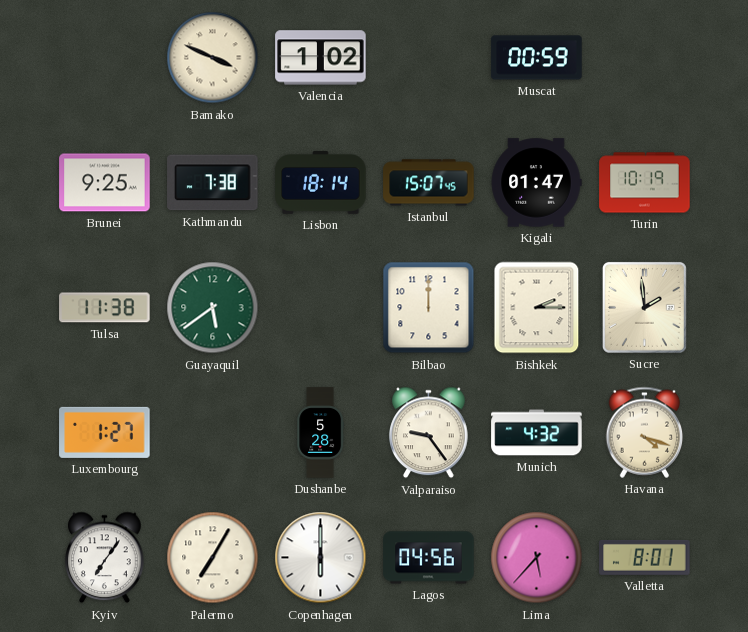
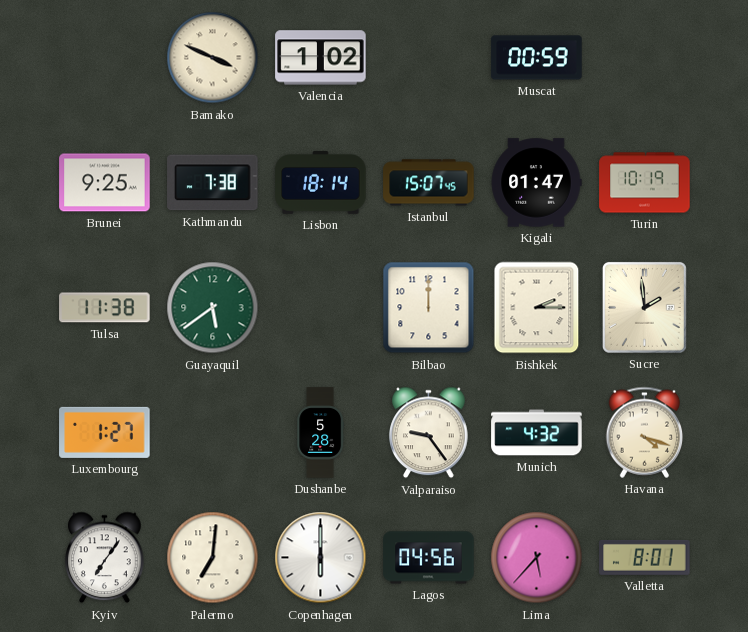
Palermo: 7:05 -> 7:01 (213, 558)
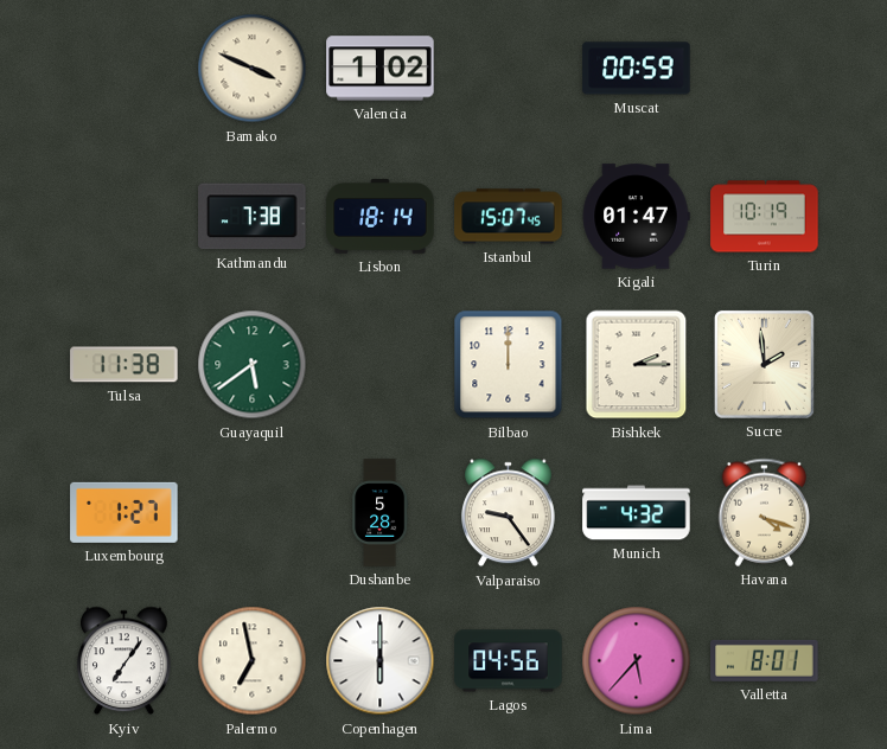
Brunei: 9:25 -> none (105, 183)
Palermo: 7:01 -> 6:58 (253, 661)
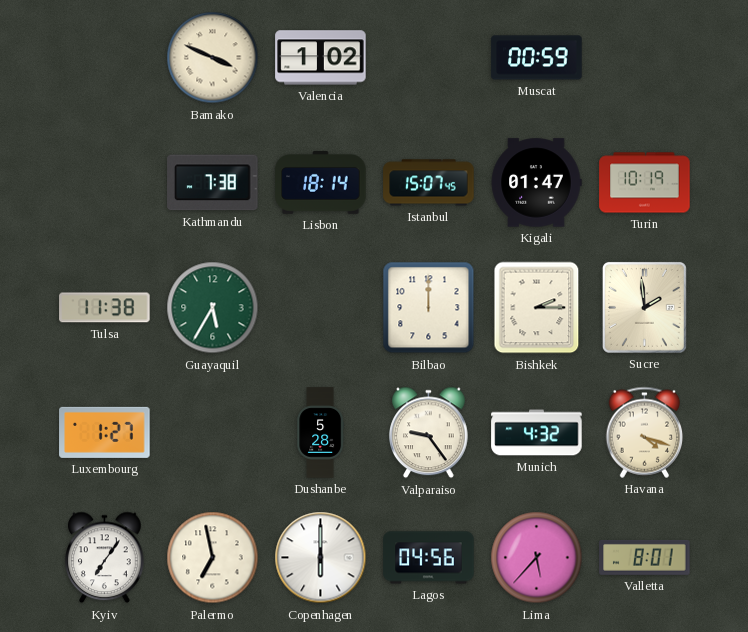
Guayaquil: 5:39 -> 5:35 (213, 308)
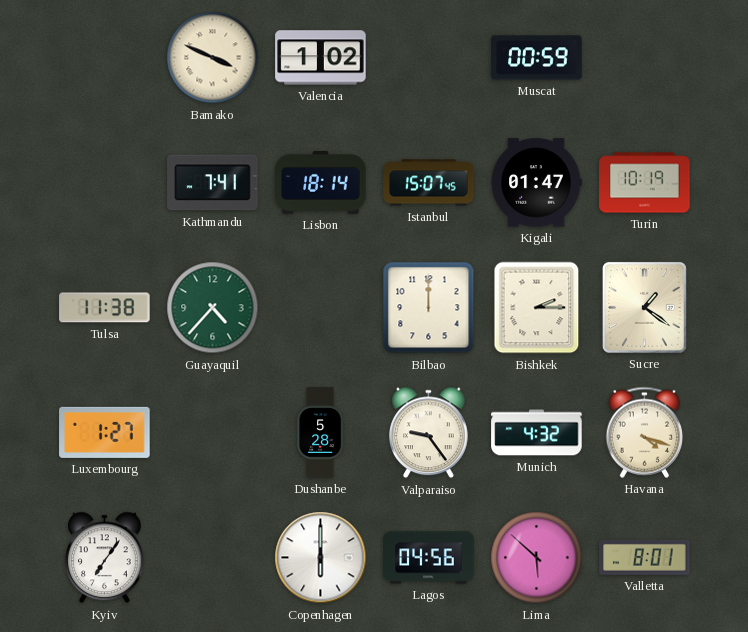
Kathmandu: 7:38 -> 7:41 (213, 183)
Guayaquil: 5:35 -> 4:37 (213, 308)
Sucre: 1:59 -> 1:21 (644, 307)
Palermo: 6:58 -> none (213, 558)
Lima: 5:37 -> 5:52 (537, 558)
